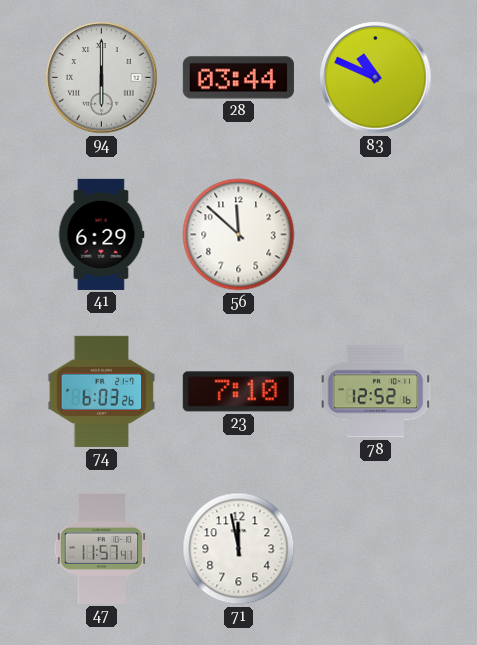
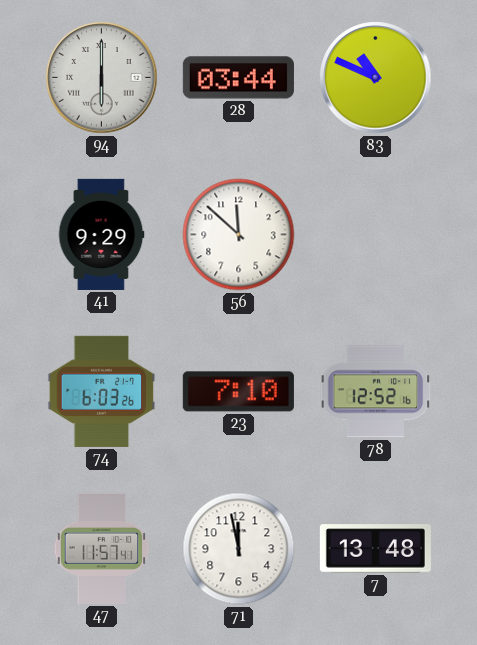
41: 6:29 -> 9:29 (101, 234)
7: none -> 13:48 (375, 549)
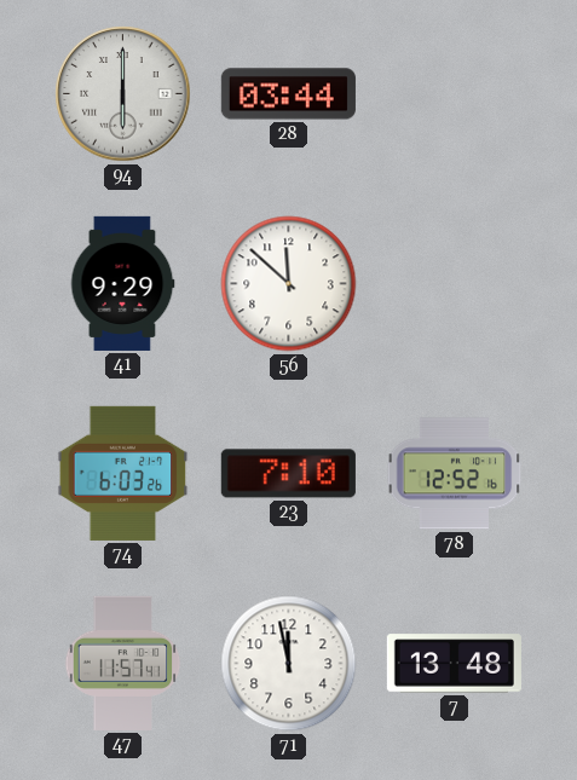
83: 10:49 -> none (376, 78)
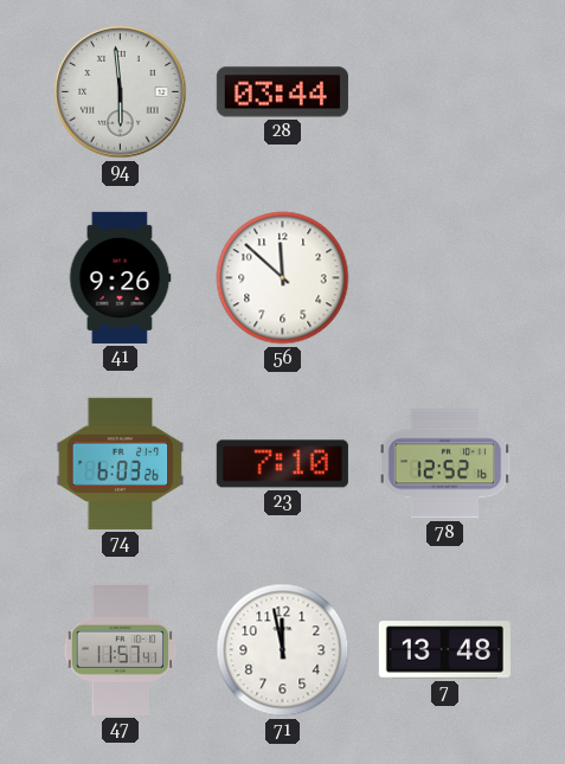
94: 6:00 -> 5:59 (121, 92)
41: 9:29 -> 9:26 (120, 277)
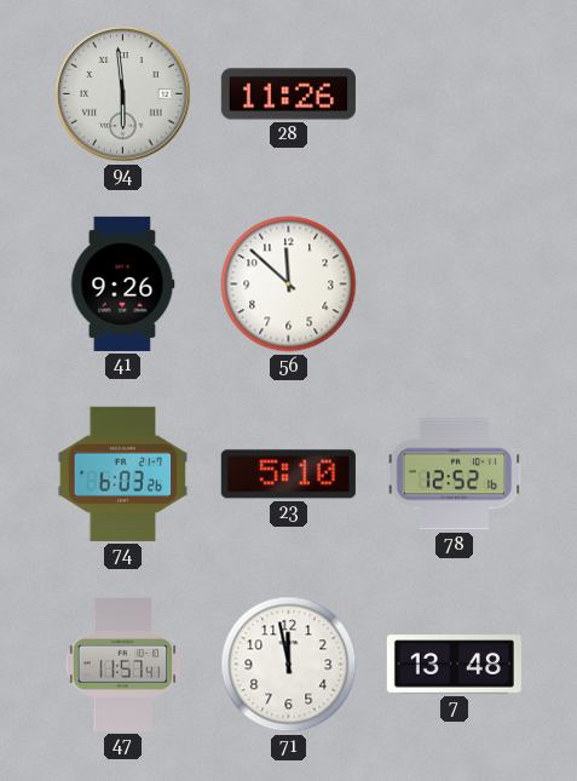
28: 03:44 -> 11:26 (288, 94)
23: 7:10 -> 5:10 (288, 475)
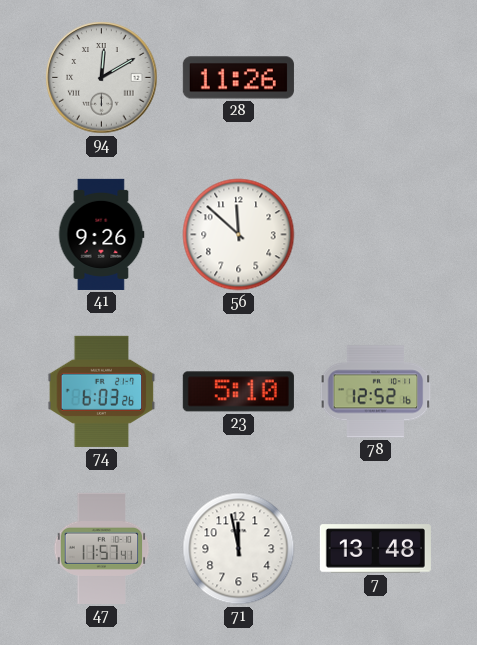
94: 5:59 -> 12:10 (102, 78)
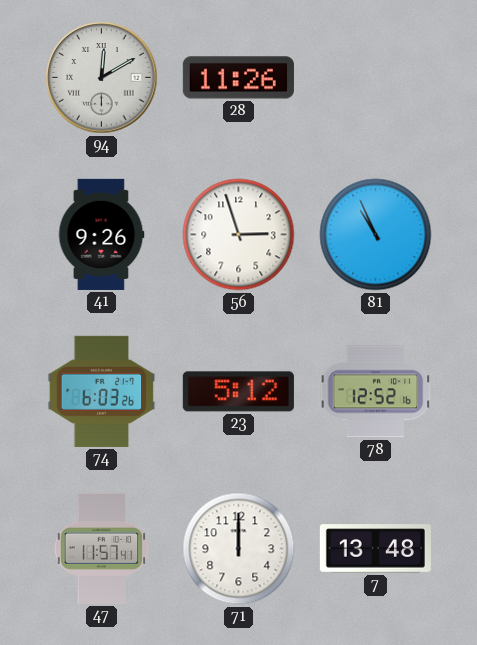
56: 11:52 -> 2:57 (239, 235)
81: none -> 10:56 (376, 235)
23: 5:10 -> 5:12 (238, 392)
71: 11:58 -> 12:00 (239, 549)
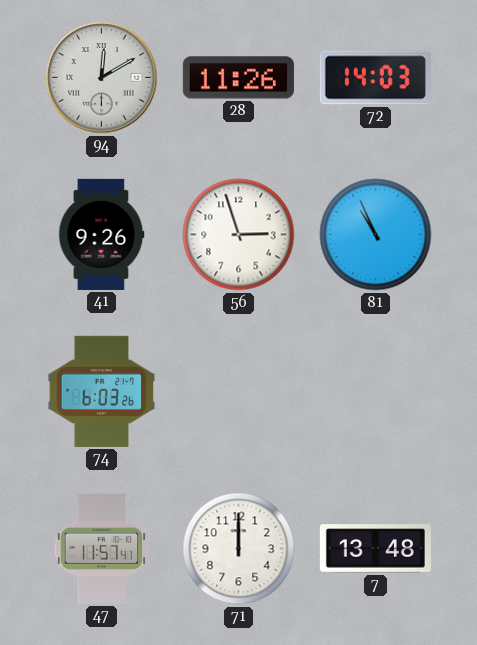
72: none -> 14:03 (375, 78)
23: 5:12 -> none (238, 392)
78: 12:52 -> none (376, 392)
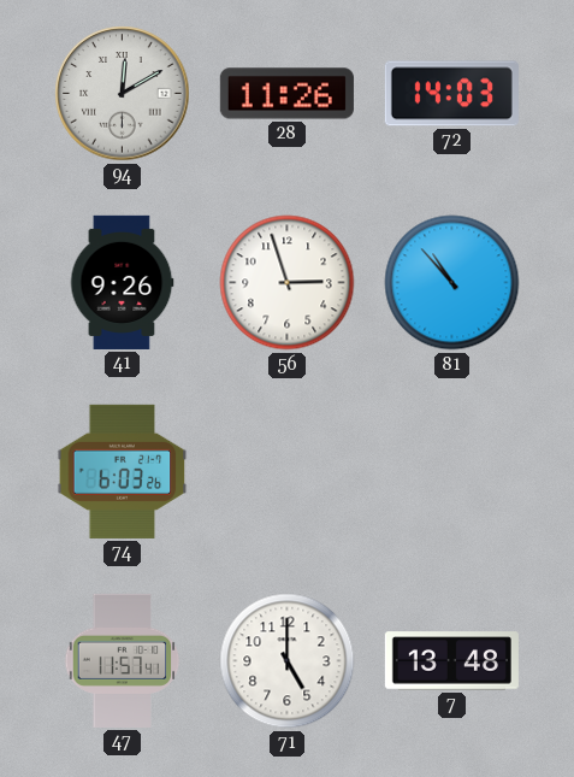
81: 10:56 -> 10:53 (452, 283)
71: 12:00 -> 5:00 (288, 661)
